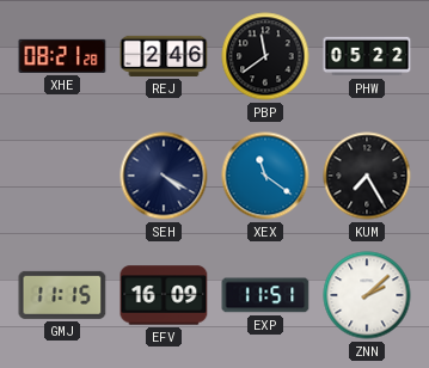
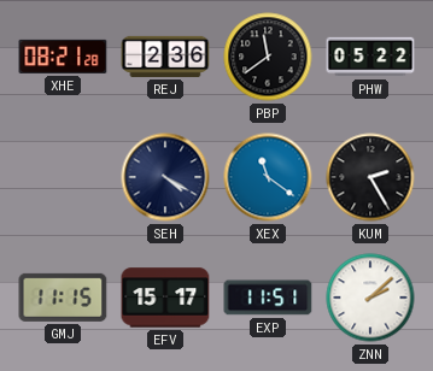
REJ: 2:46 -> 2:36 (165, 57)
KUM: 7:25 -> 2:25 (370, 177)
EFV: 16:09 -> 15:17 (165, 298)
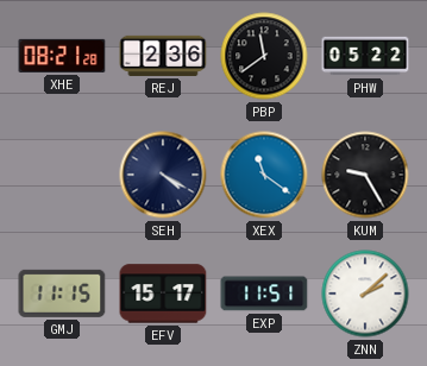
KUM: 2:25 -> 9:25 (365, 175)
